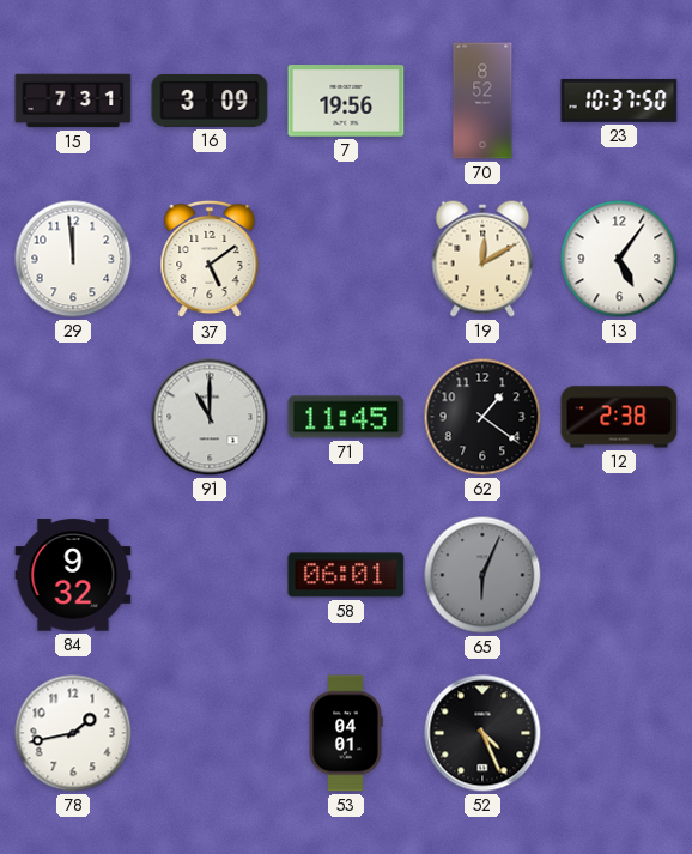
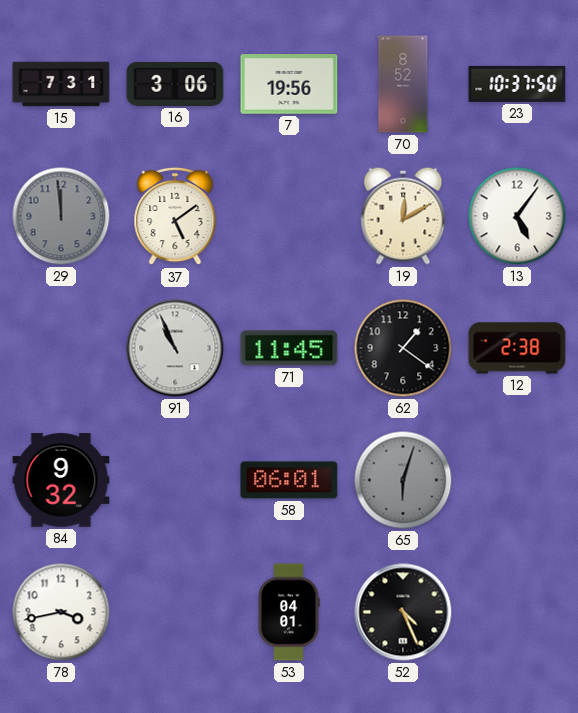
16: 3:09 -> 3:06 (175, 84)
29 dial: white -> grey (61, 216)
91: 11:00 -> 10:56 (175, 348)
65: 6:04 -> 6:03 (403, 480)
78: 1:43 -> 3:43 (61, 612)
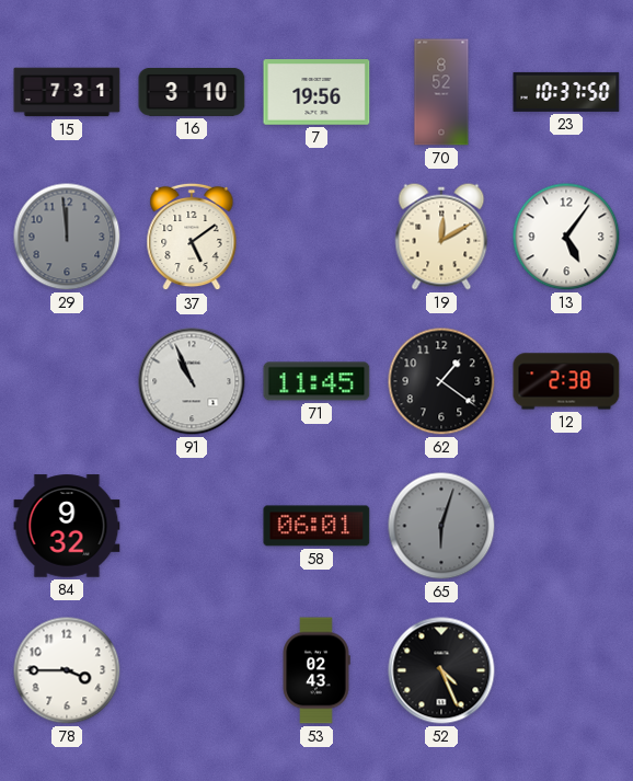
16: 3:06 -> 3:10 (192, 92)
78: 3:43 -> 3:45 (67, 670)
53: 04:01 -> 02:43 (316, 670)
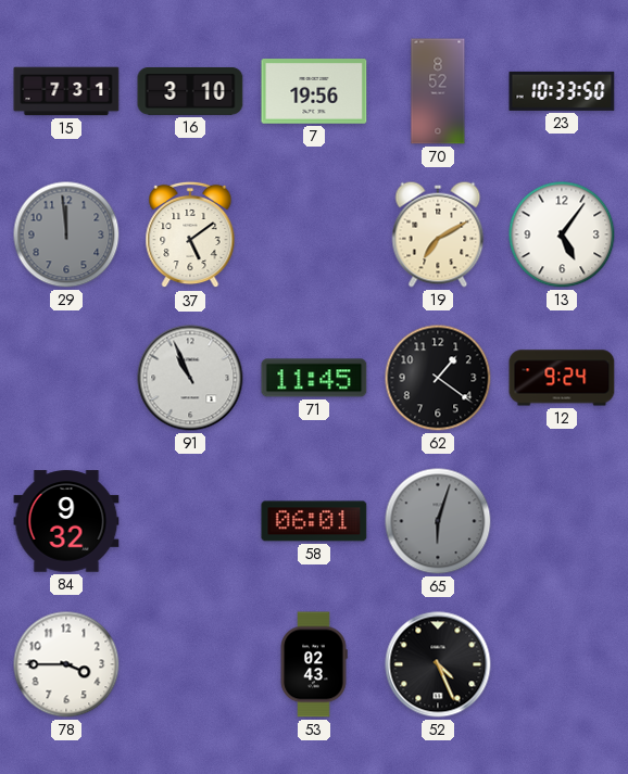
23: 10:37 -> 10:33 (562, 91)
19: 12:10 -> 7:10 (438, 234)
12: 2:38 -> 9:24 (562, 378)
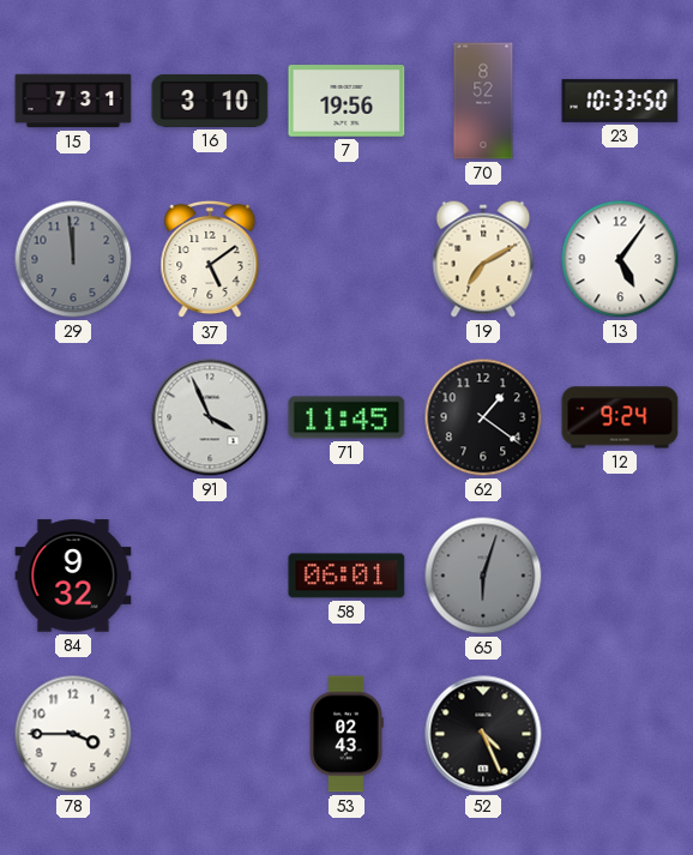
91: 10:56 -> 3:56 (210, 417)
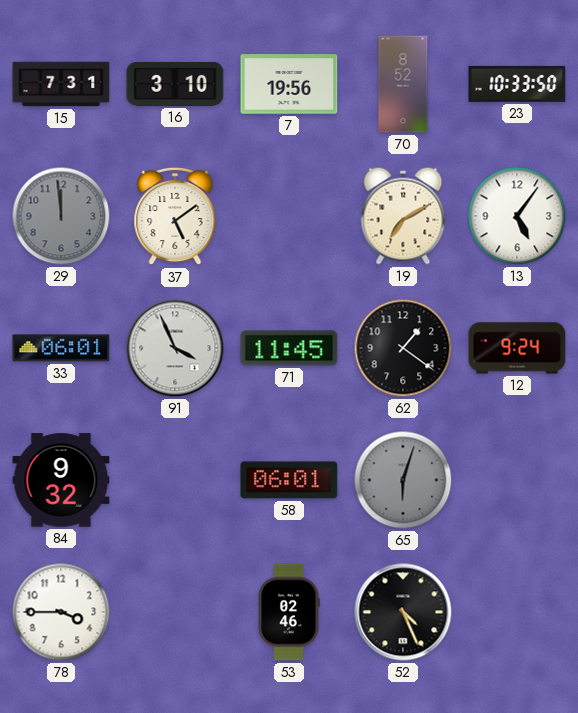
33: none -> 06:01 (61, 348)
53: 02:43 -> 02:46 (289, 612)
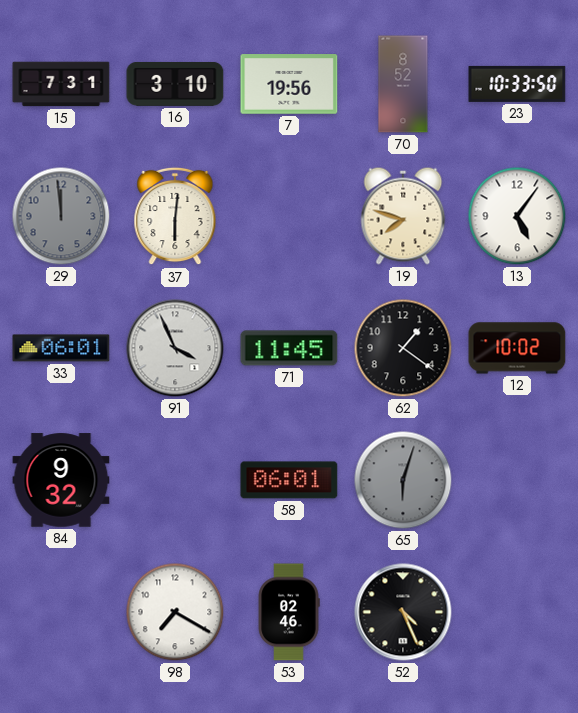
37: 5:09 -> 6:01 (175, 216)
19: 7:10 -> 7:48 (403, 216)
12: 9:24 -> 10:02 (517, 348)
78: 3:45 -> none (61, 612)
98: none -> 7:20 (175, 612)
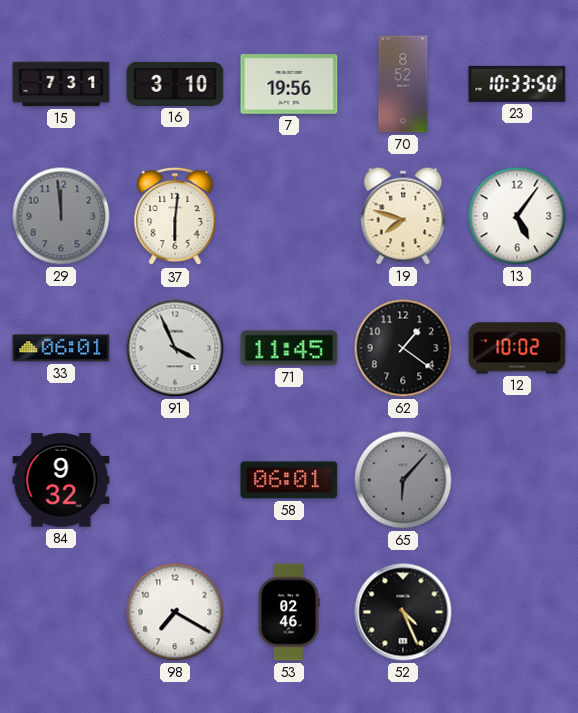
65: 6:03 -> 6:07 (403, 480)
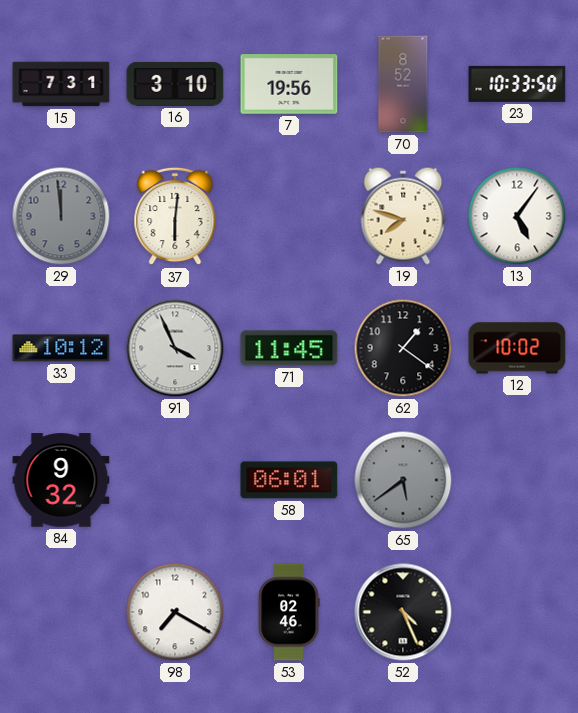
33: 06:01 -> 10:12 (61, 348)
65: 6:07 -> 5:39 (403, 480)
